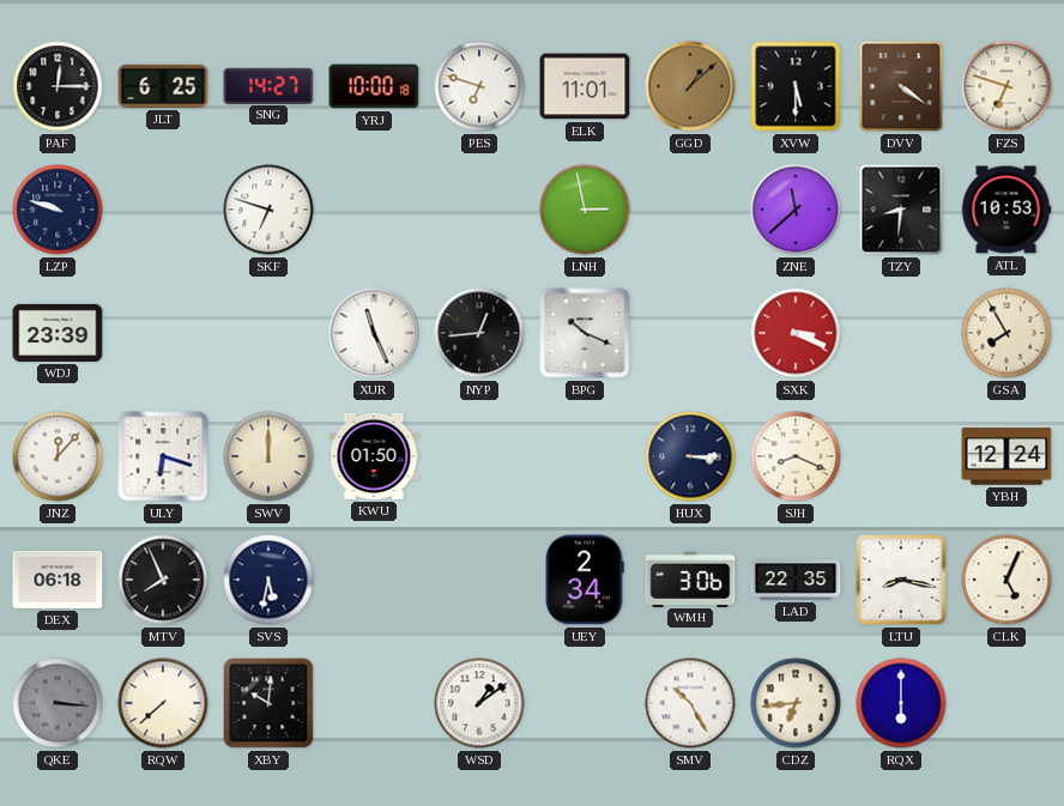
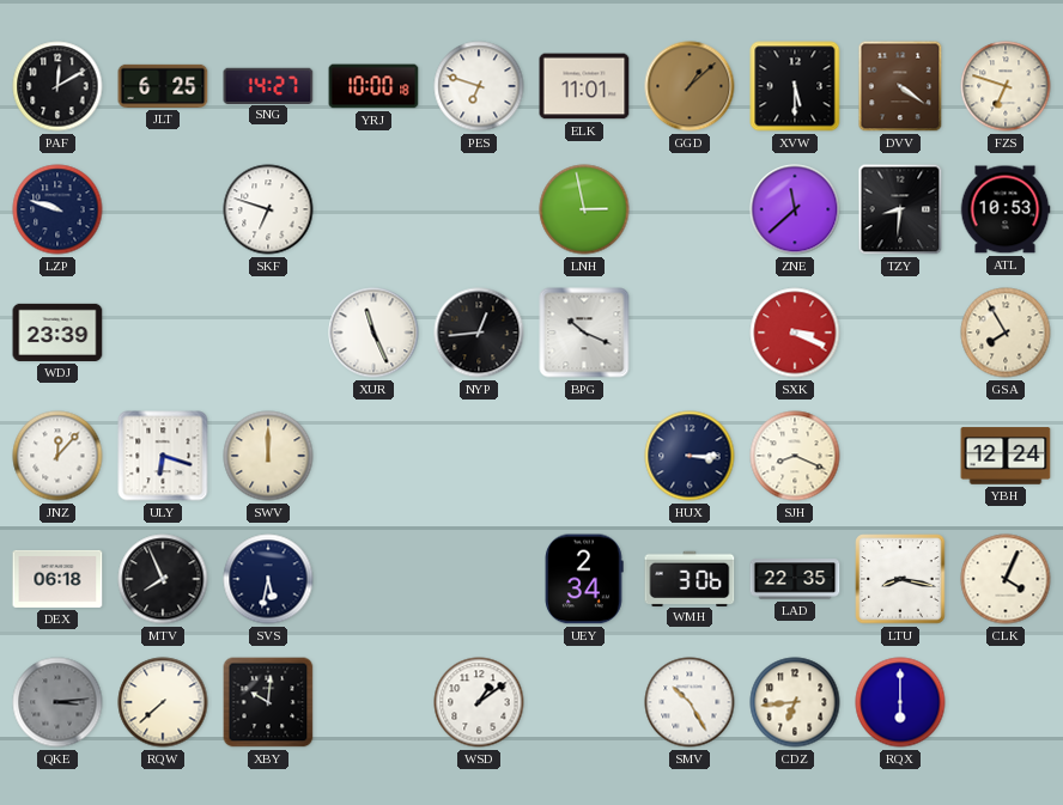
PAF: 12:15 -> 12:10 (57, 86)
KWU: 01:50 -> none (374, 456)
CLK: 5:04 -> 4:04 (1006, 579)
QKE: 3:16 -> 3:14 (57, 702)
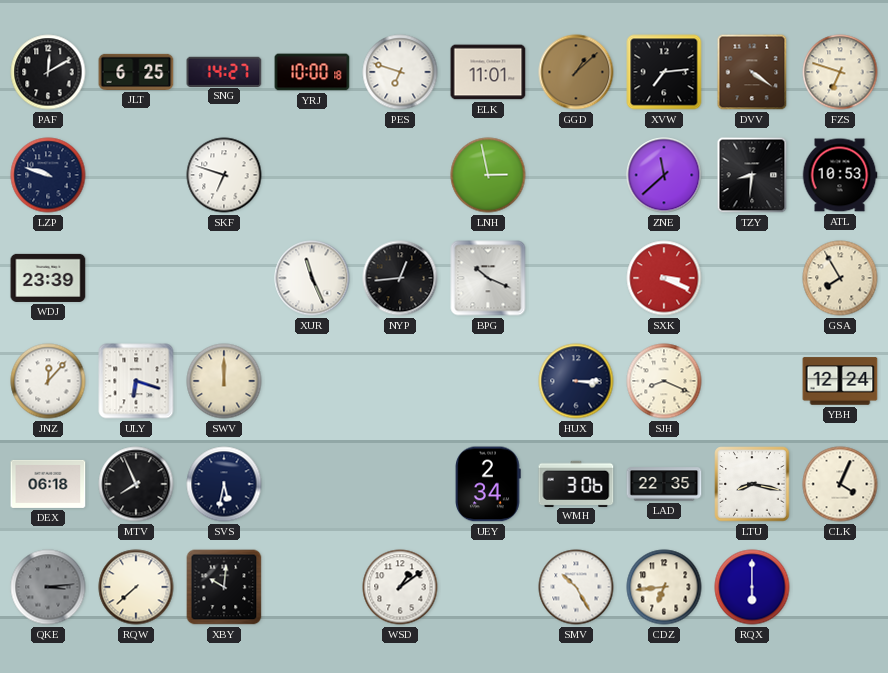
XVW: 5:30 -> 7:14 (664, 72)
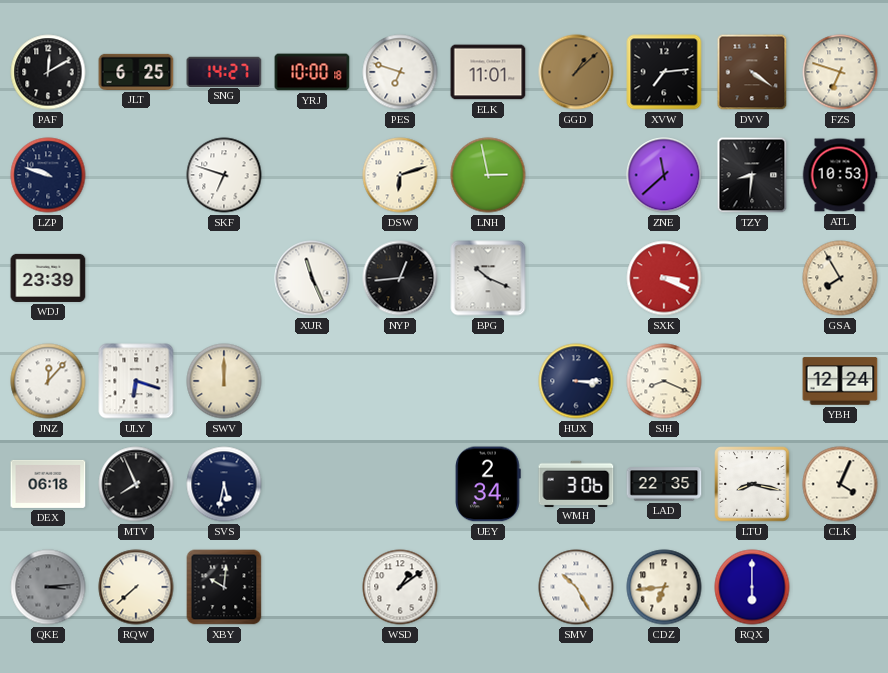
DSW: none -> 6:12 (400, 175)
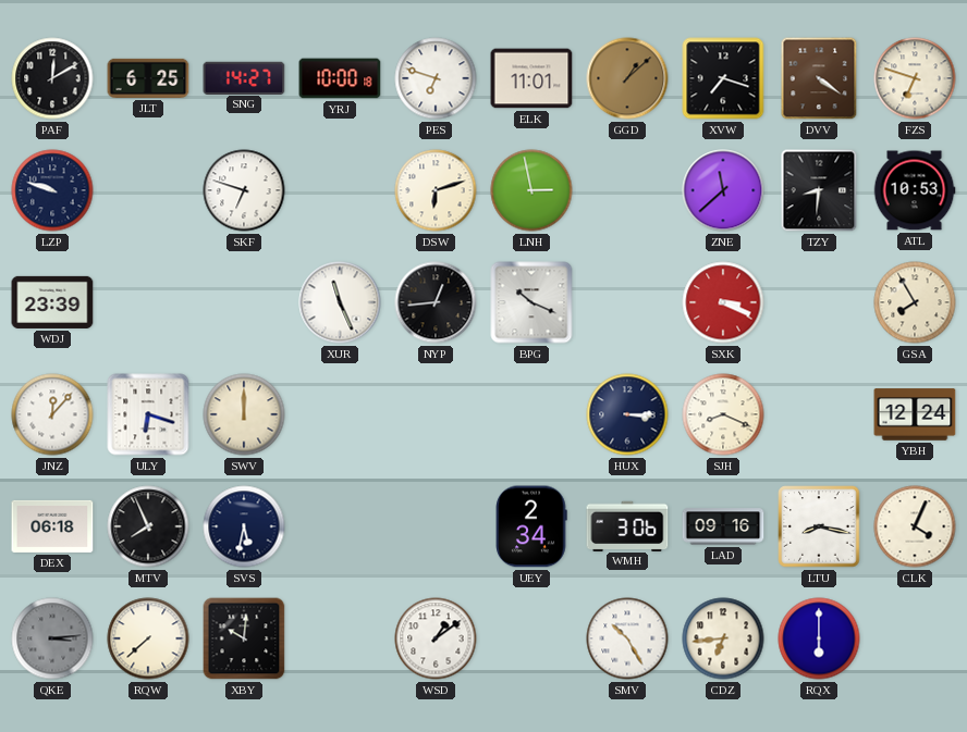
XVW: 7:14 -> 7:18 (723, 78)
LAD: 22:35 -> 09:16 (723, 526)
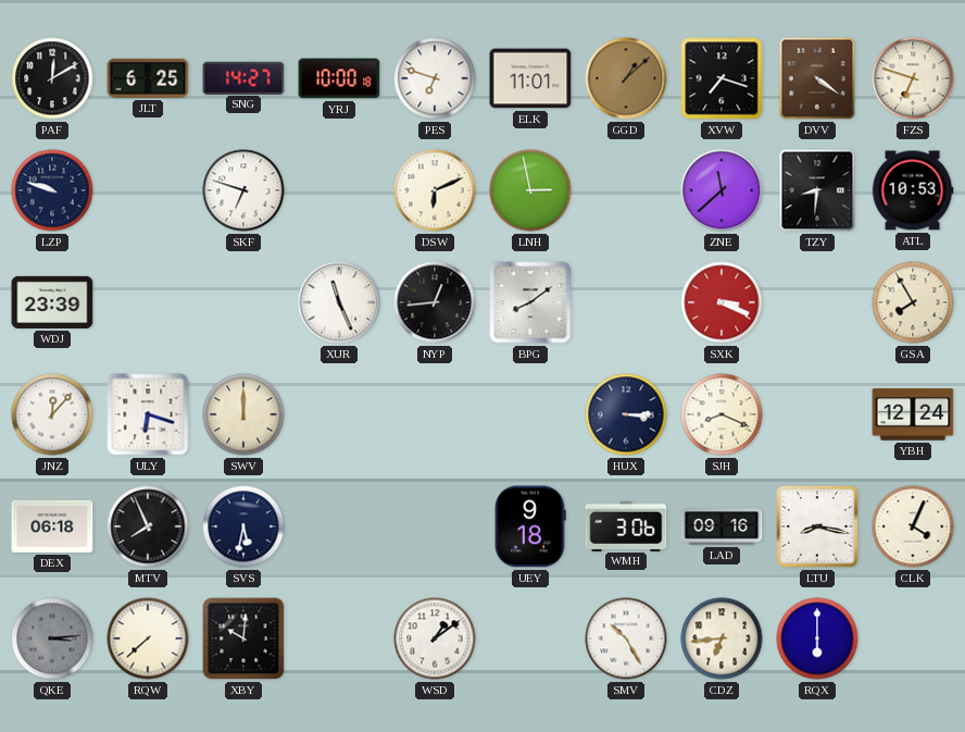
DSW: 6:12 -> 6:11 (435, 190)
BPG: 10:19 -> 8:09 (530, 302)
UEY: 2:34 -> 9:18 (530, 526)
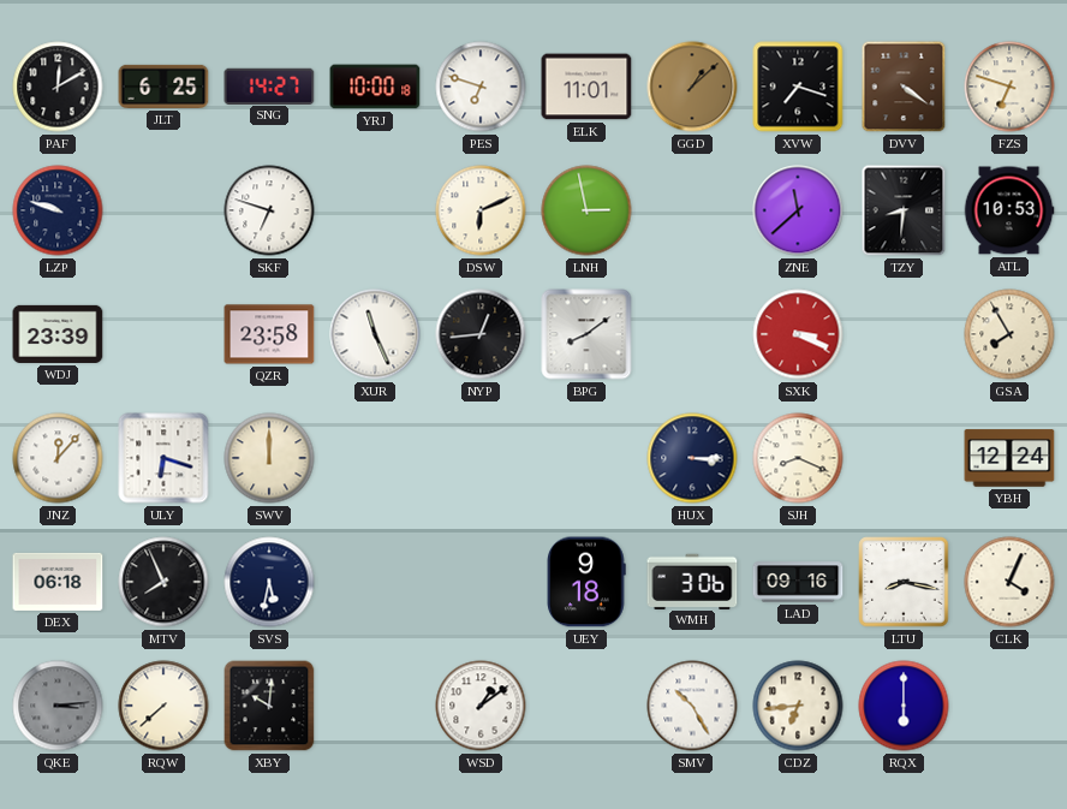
QZR: none -> 23:58 (269, 334)
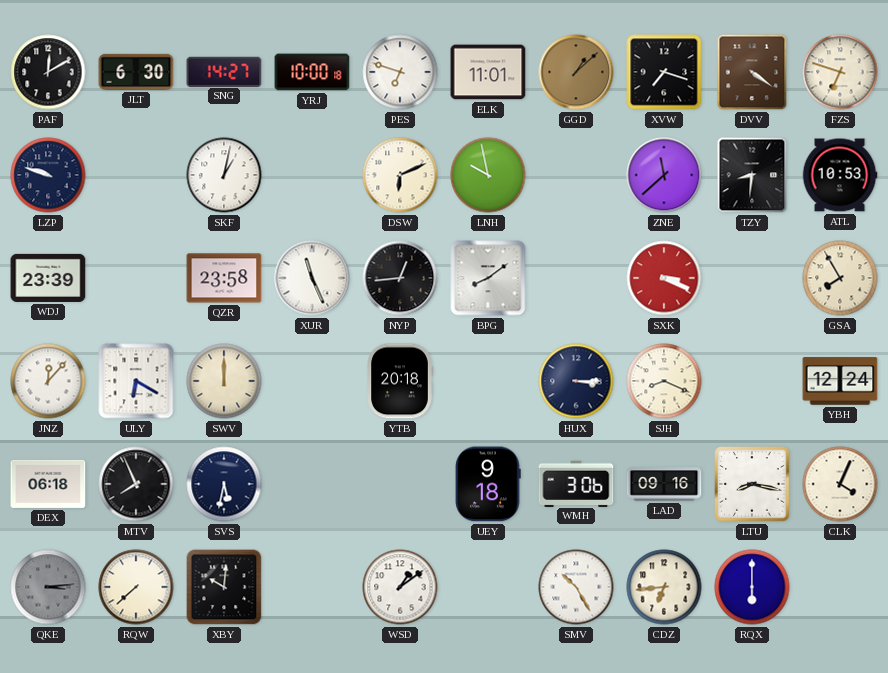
JLT: 6:25 -> 6:30 (136, 72)
SKF: 6:48 -> 1:02 (224, 175)
LNH: 2:58 -> 9:58 (488, 175)
ULY: 6:18 -> 6:20 (136, 381)
YTB: none -> 20:18 (400, 381)
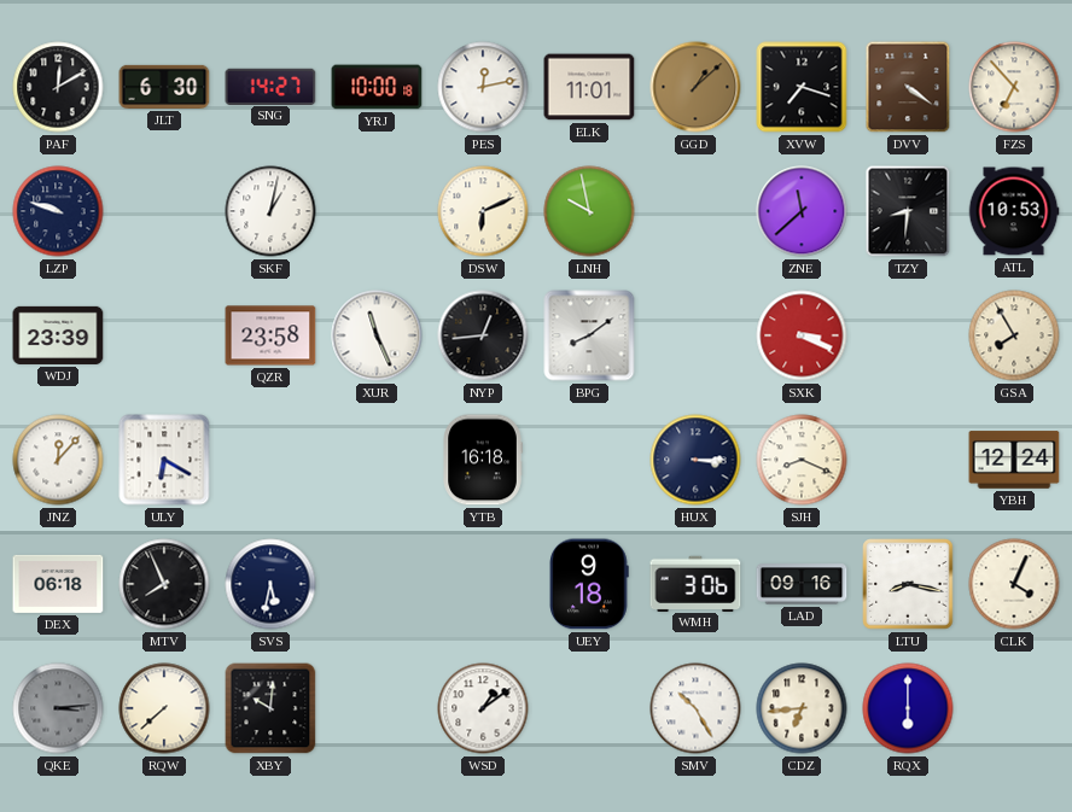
PES: 6:48 -> 12:13 (483, 87)
FZS: 6:48 -> 6:53 (1014, 87)
SWV: 12:00 -> none (224, 381)
YTB: 20:18 -> 16:18 (483, 460)
